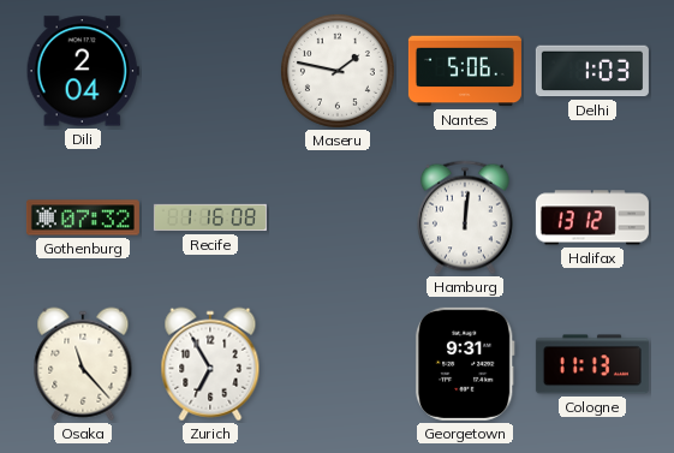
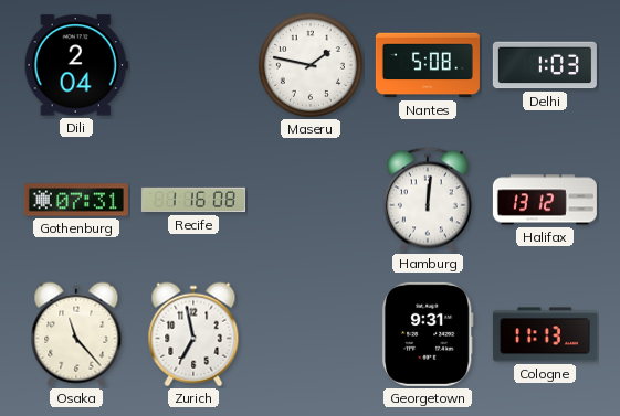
Nantes: 5:06 -> 5:08 (428, 65)
Gothenburg: 07:32 -> 07:31 (76, 200)
Zurich: 6:55 -> 6:58 (193, 334)
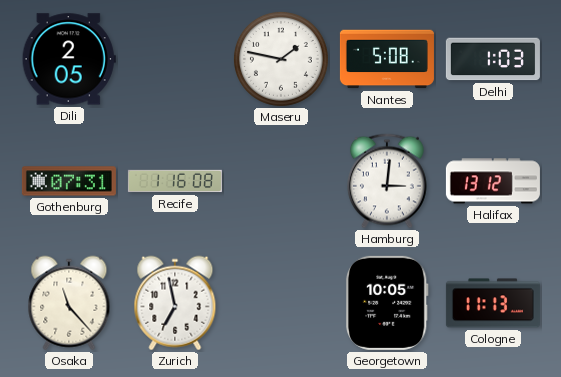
Dili: 2:04 -> 2:05 (69, 59)
Hamburg: 12:01 -> 3:01 (387, 181)
Georgetown: 9:31 -> 10:05 (387, 303)
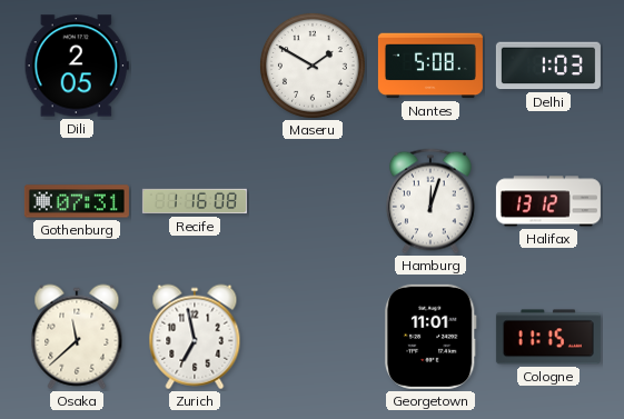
Maseru: 1:47 -> 1:50 (313, 66)
Hamburg: 3:01 -> 12:03 (430, 201)
Osaka: 11:23 -> 11:38 (77, 337)
Georgetown: 10:05 -> 11:01 (430, 337)
Cologne: 11:13 -> 11:15 (548, 337)
